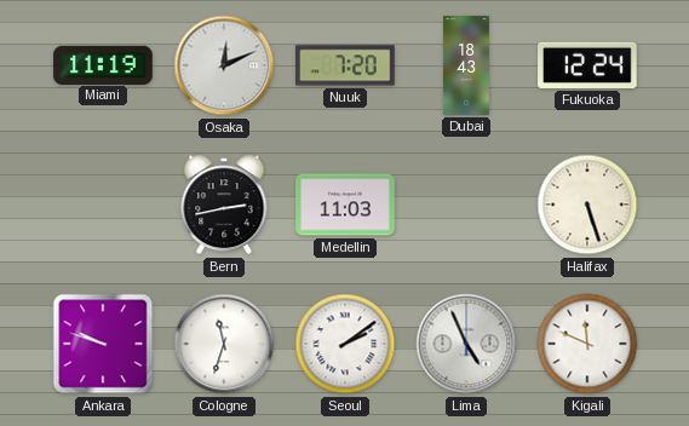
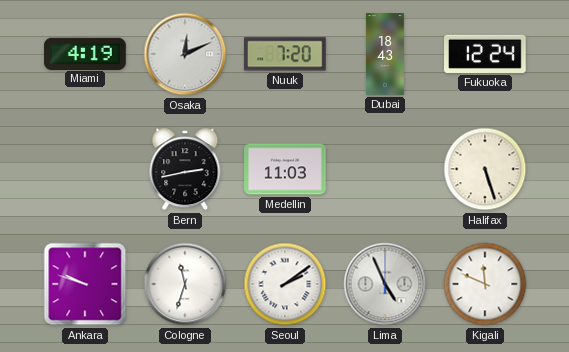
Miami: 11:19 -> 4:19 (85, 53)
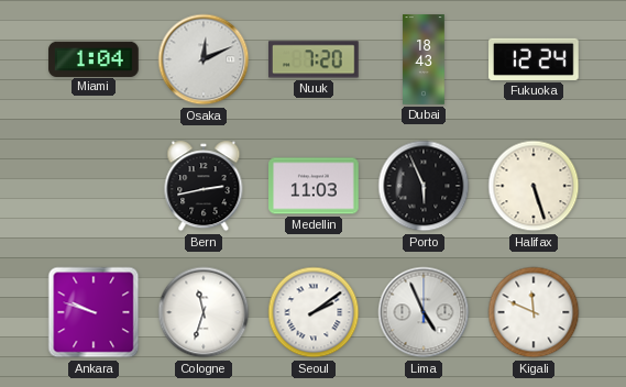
Miami: 4:19 -> 1:04 (94, 58)
Porto: none -> 5:56 (424, 186)
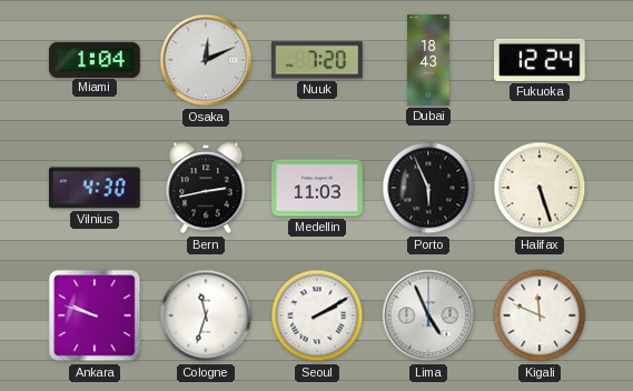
Vilnius: none -> 4:30 (96, 188)
Seoul: 2:09 -> 2:10 (317, 315)
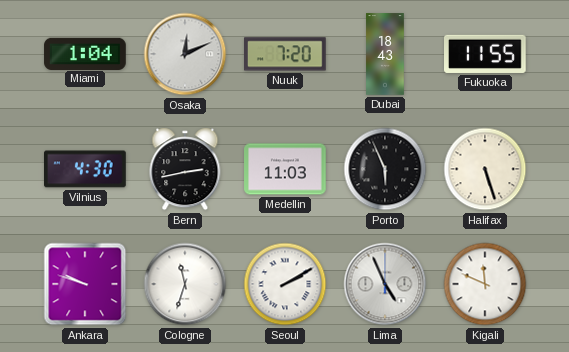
Fukuoka: 12:24 -> 11:55 (486, 54)
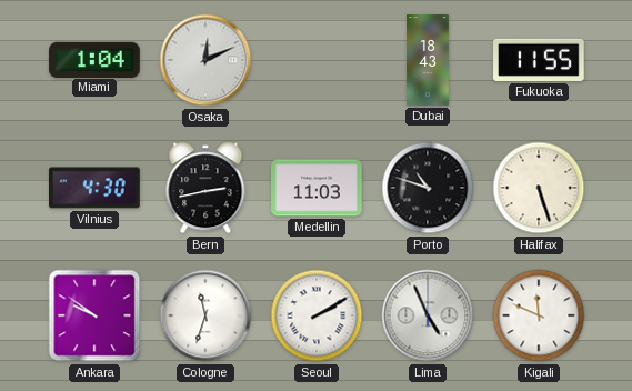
Nuuk: 7:20 -> none (286, 54)
Porto: 5:56 -> 10:48 (428, 188)
Ankara: 9:48 -> 9:51 (94, 315)
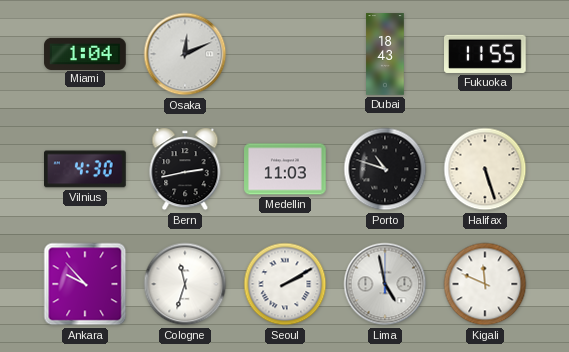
Ankara: 9:51 -> 9:53 (85, 284)
Lima: 4:56 -> 4:58 (385, 284)
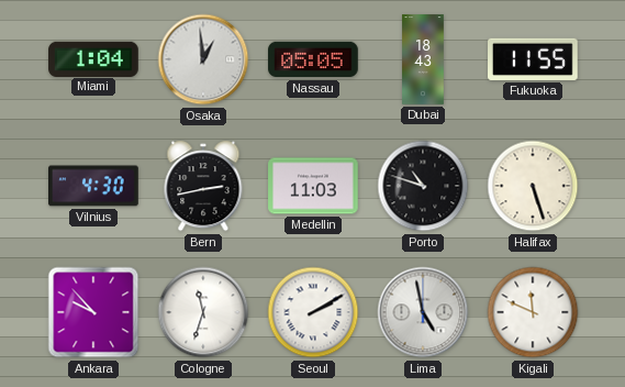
Osaka: 12:11 -> 12:59 (203, 59)
Nassau: none -> 05:05 (313, 59)
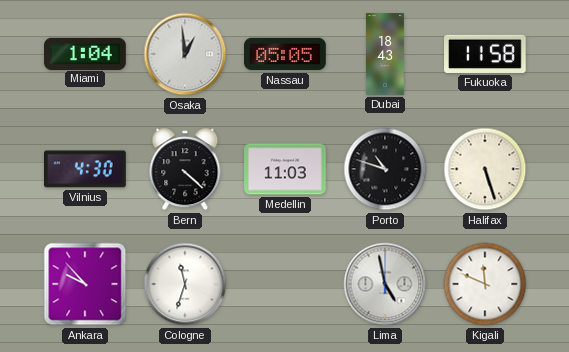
Fukuoka: 11:55 -> 11:58 (486, 54)
Bern: 2:43 -> 4:22 (185, 169)
Seoul: 2:10 -> none (313, 312)
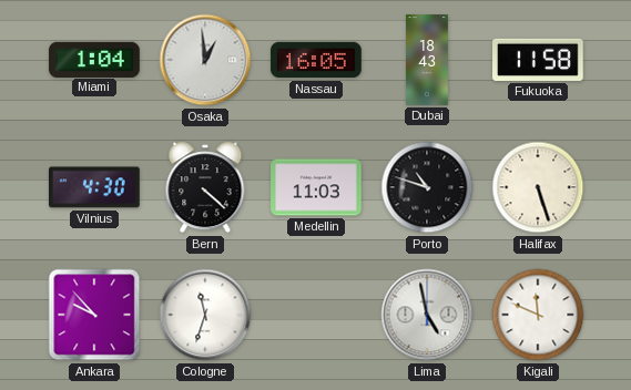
Nassau: 05:05 -> 16:05 (316, 60)
